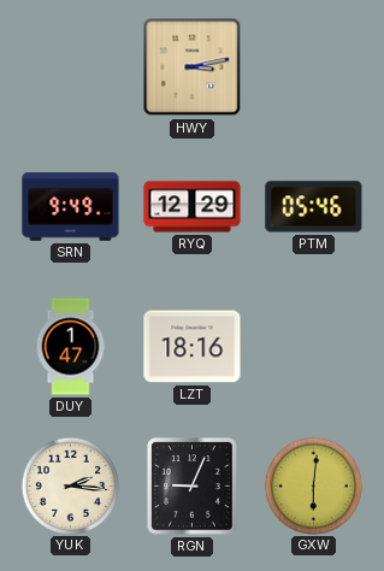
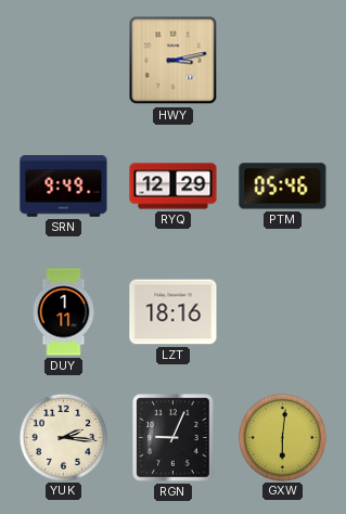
DUY: 1:47 -> 1:11 (64, 312)
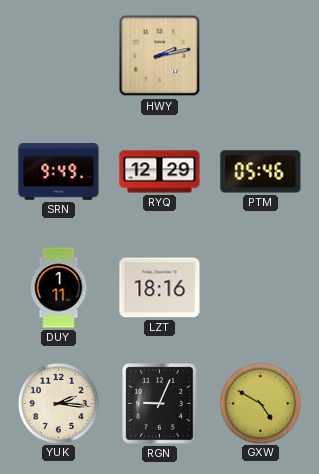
HWY: 3:13 -> 2:13 (160, 56)
GXW: 6:01 -> 4:50 (260, 403)
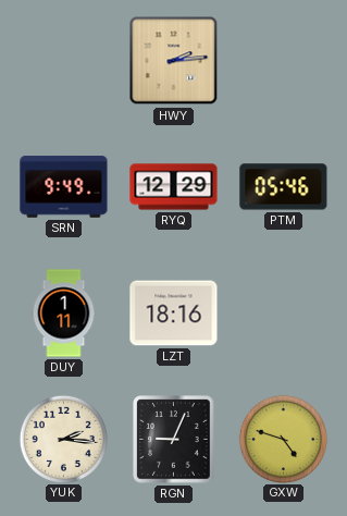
HWY: 2:13 -> 2:14 (174, 61)
GXW: 4:50 -> 4:48 (283, 439)
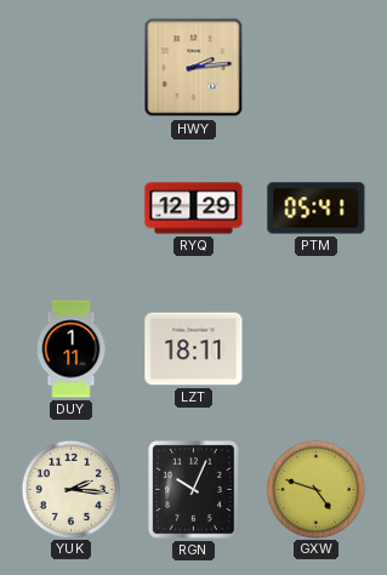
SRN: 9:49 -> none (64, 187)
PTM: 05:46 -> 05:41 (317, 209)
LZT: 18:16 -> 18:11 (194, 349)
RGN: 9:04 -> 10:04 (194, 490)
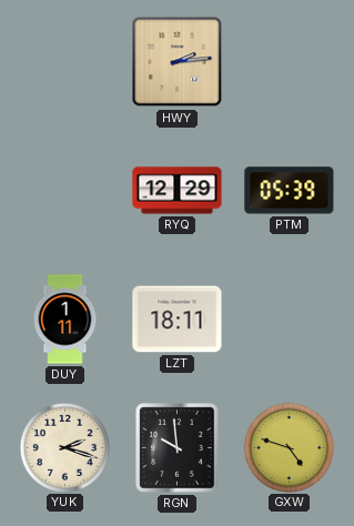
PTM: 05:41 -> 05:39 (290, 191)
YUK: 2:16 -> 2:18 (64, 447)
RGN: 10:04 -> 9:59 (178, 448)
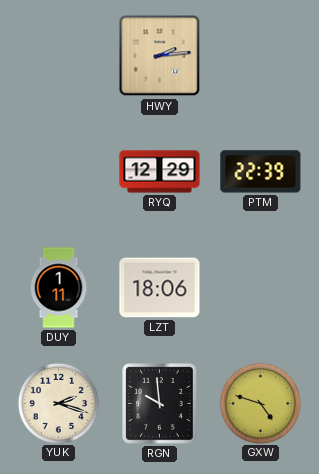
PTM: 05:39 -> 22:39 (261, 172)
LZT: 18:11 -> 18:06 (160, 288)
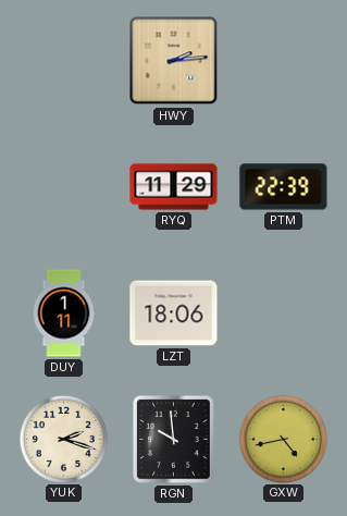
RYQ: 12:29 -> 11:29 (174, 187)
GXW: 4:48 -> 4:43 (283, 439)
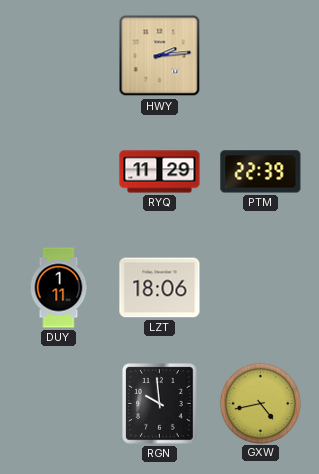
YUK: 2:18 -> none (63, 439)
